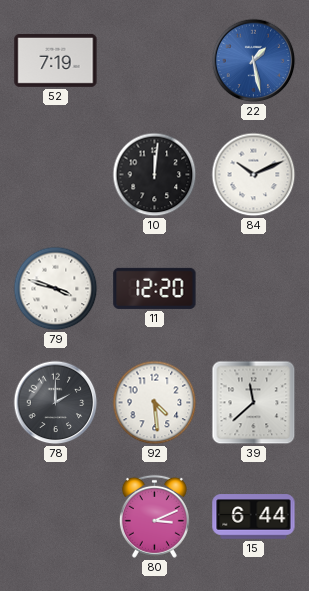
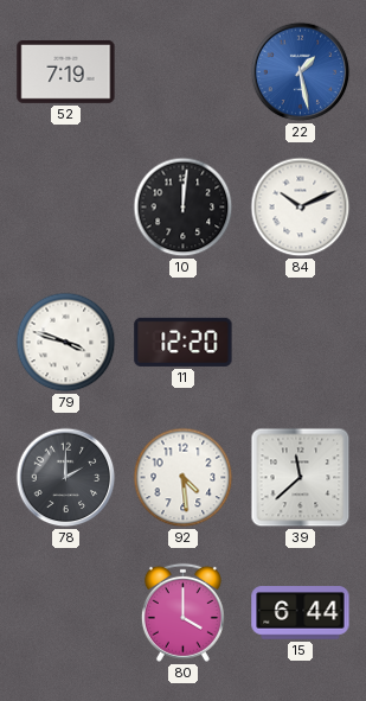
80: 3:11 -> 4:00 (182, 612)
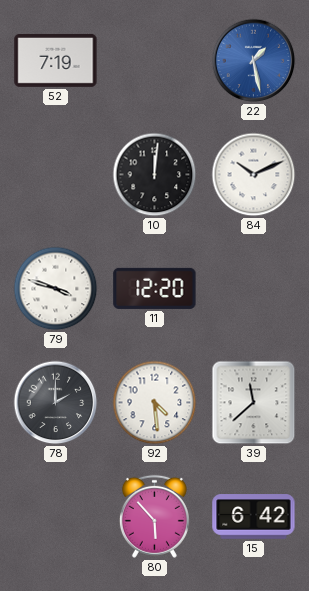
80: 4:00 -> 5:53 (154, 516)
15: 6:44 -> 6:42 (254, 517)
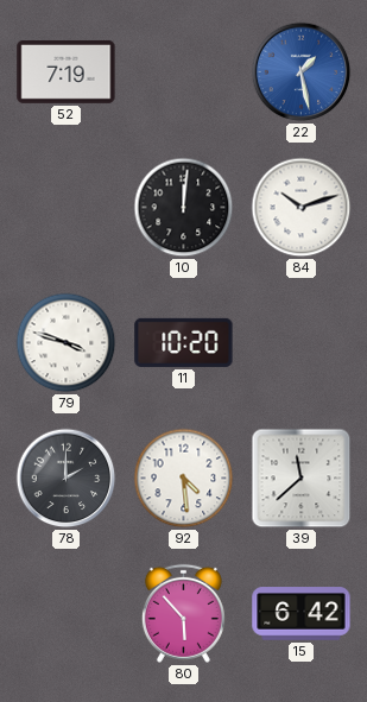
84: 10:11 -> 10:12 (302, 208)
11: 12:20 -> 10:20 (184, 342)
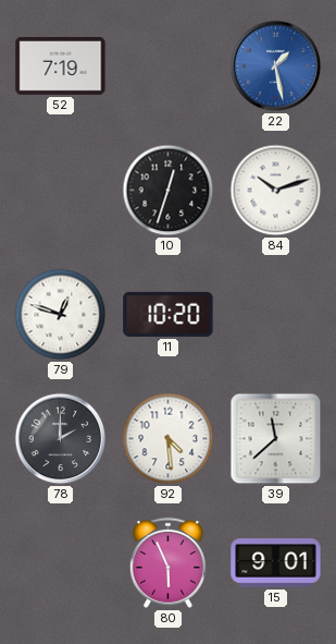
10: 12:01 -> 12:33 (169, 191)
79: 3:48 -> 12:48 (61, 315)
80: 5:53 -> 5:56 (167, 562)
15: 6:42 -> 9:01 (276, 563)
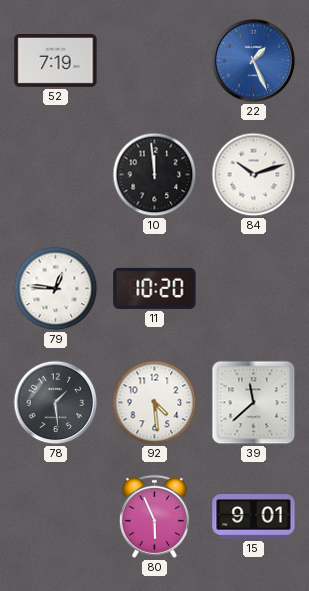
22: 1:28 -> 1:26 (254, 61)
10: 12:33 -> 11:59 (155, 175)
79: 12:48 -> 12:46 (56, 289)
78: 2:00 -> 1:29 (56, 403)
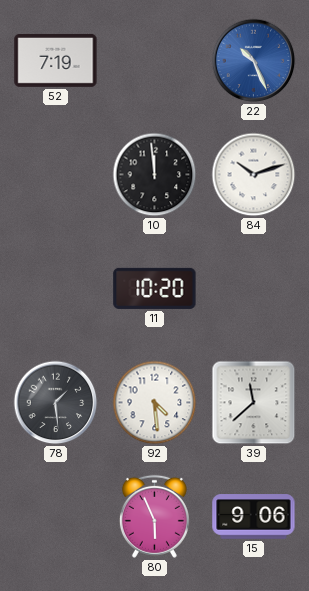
22: 1:26 -> 10:26 (254, 61)
79: 12:46 -> none (56, 289)
15: 9:01 -> 9:06 (254, 517)
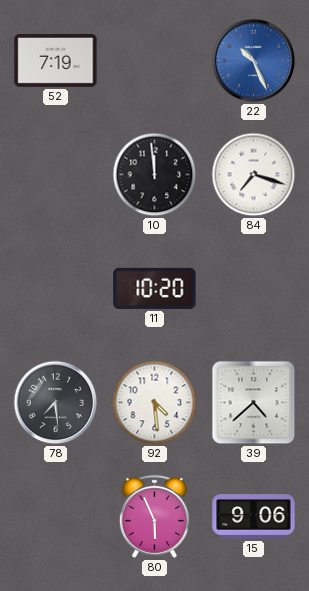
84: 10:12 -> 7:18 (254, 175)
78: 1:29 -> 7:29 (56, 403)
39: 11:38 -> 4:38 (254, 403)
